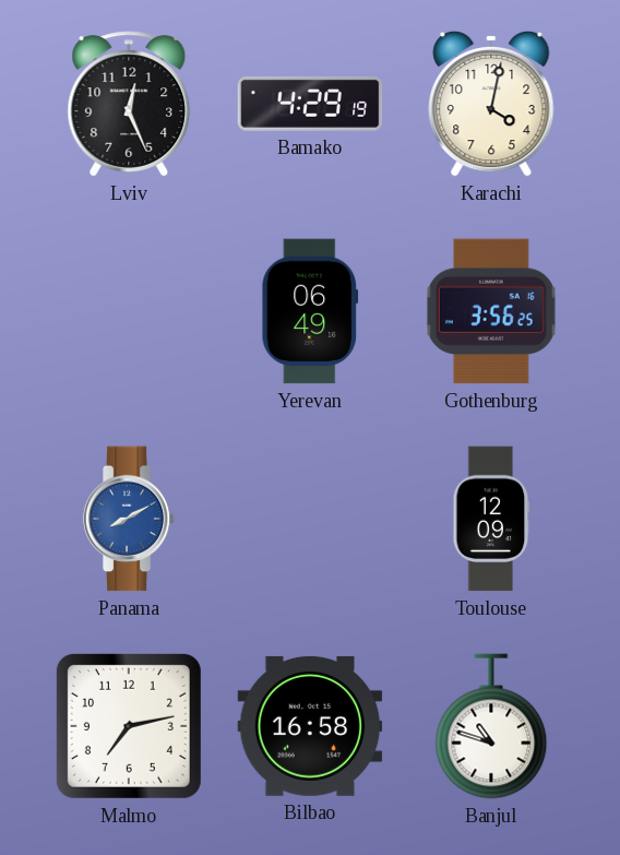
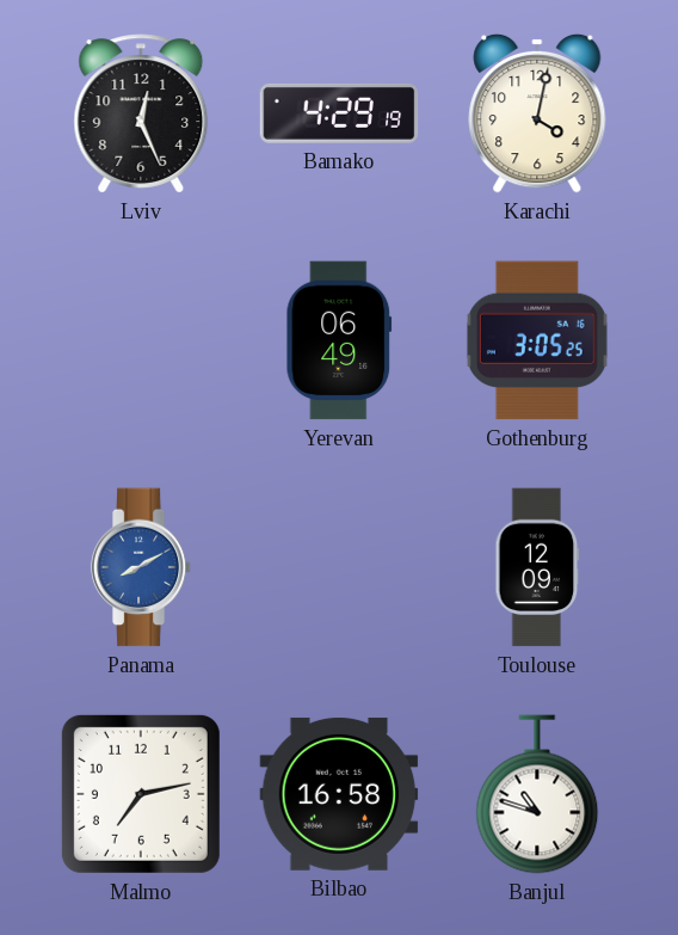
Gothenburg: 3:56 -> 3:05 (537, 340)
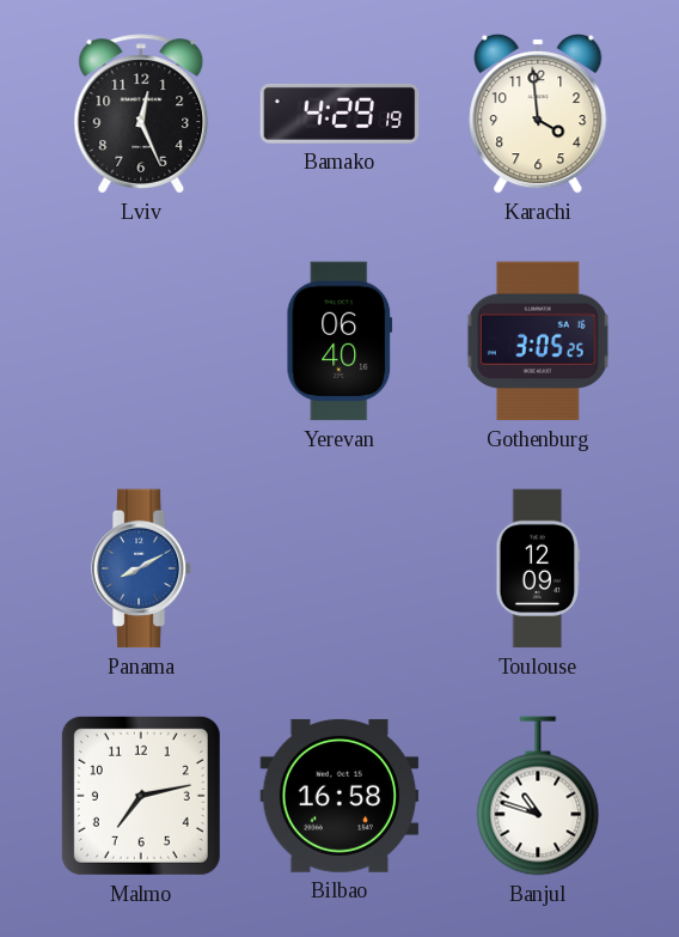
Karachi: 4:02 -> 3:59 (538, 114)
Yerevan: 06:49 -> 06:40 (339, 341)
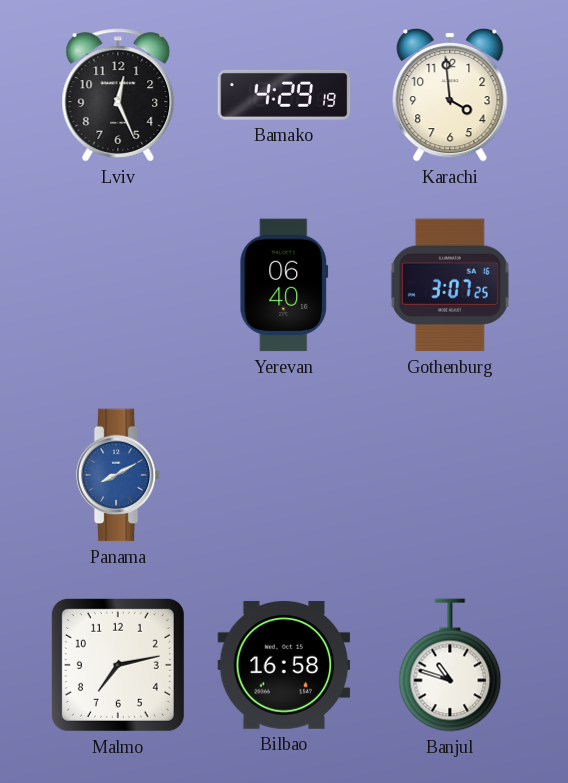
Gothenburg: 3:05 -> 3:07 (450, 285)
Toulouse: 12:09 -> none (538, 568)
